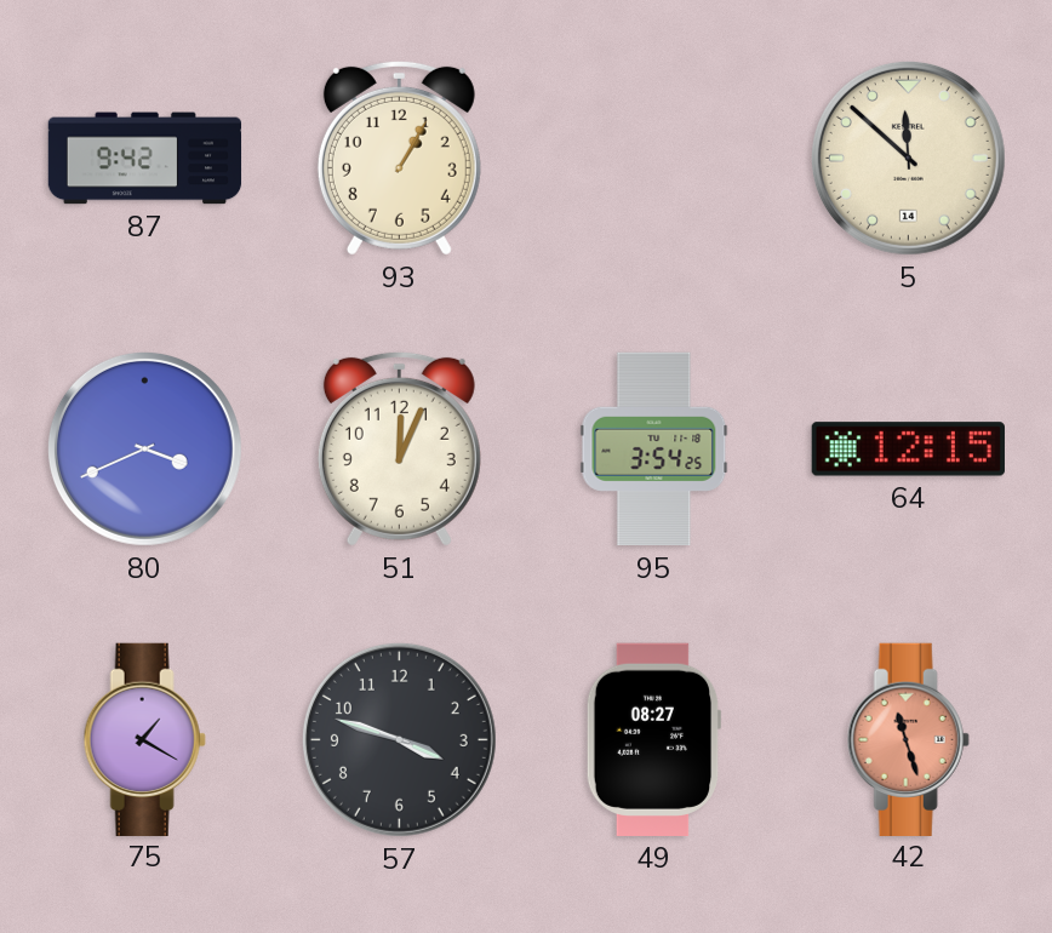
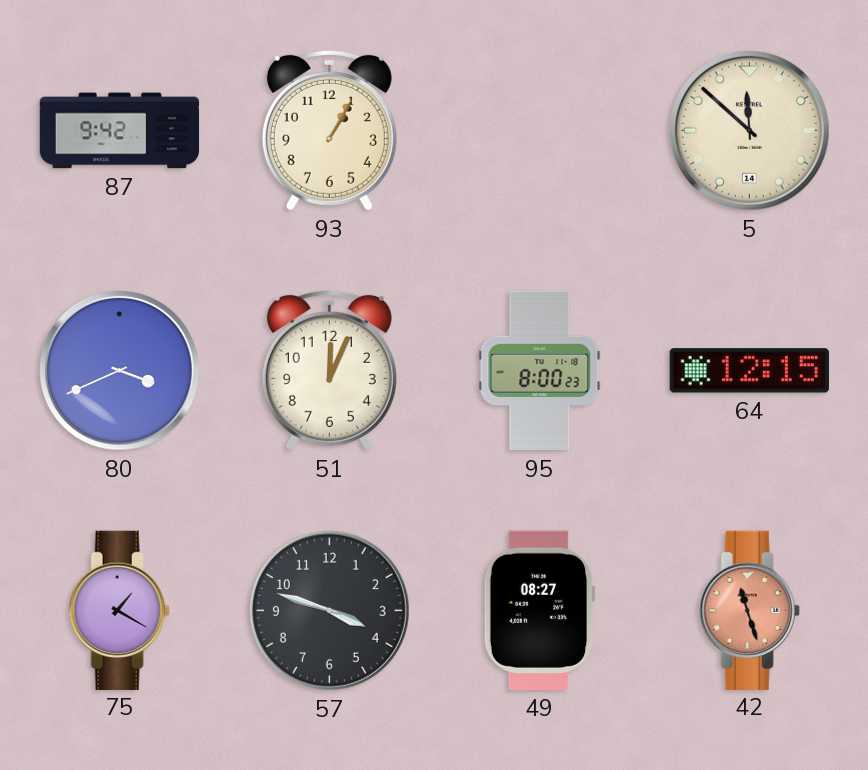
95: 3:54 -> 8:00 (540, 371)
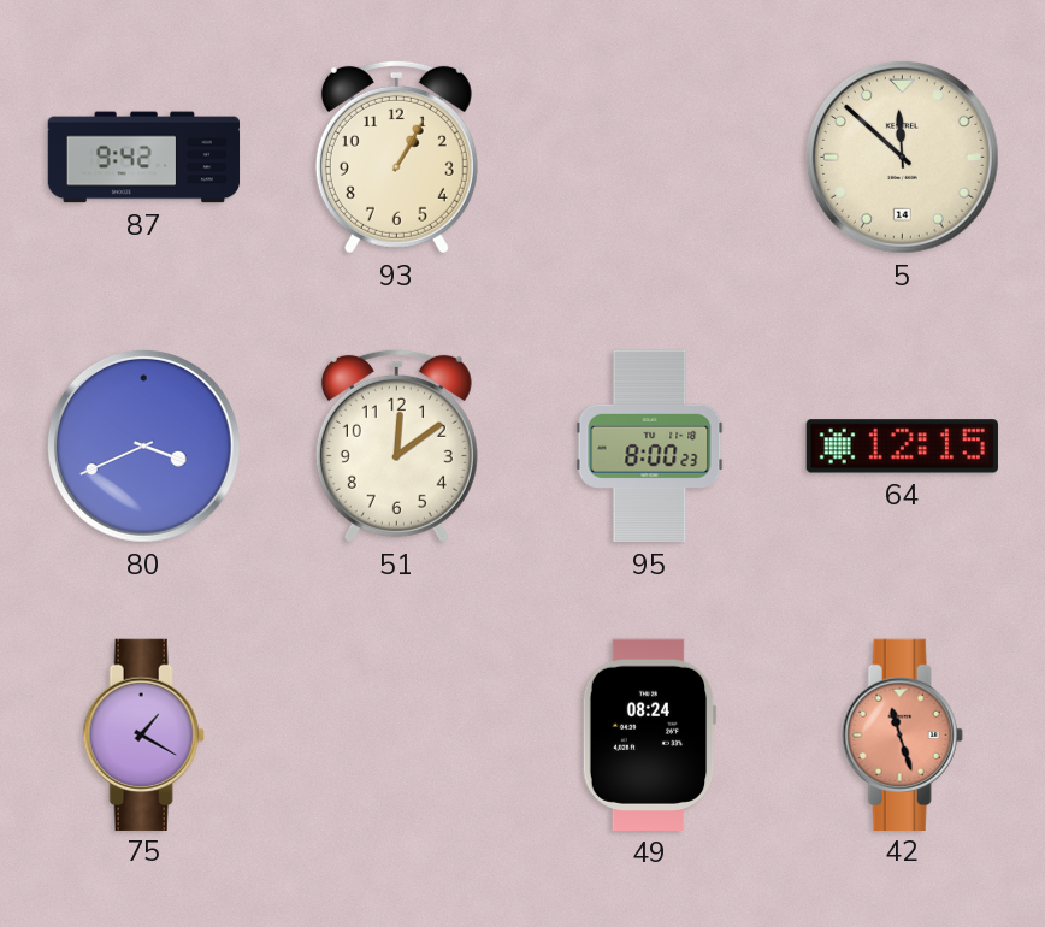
51: 12:04 -> 12:09 (396, 445)
57: 3:48 -> none (329, 610)
49: 08:27 -> 08:24 (649, 734)
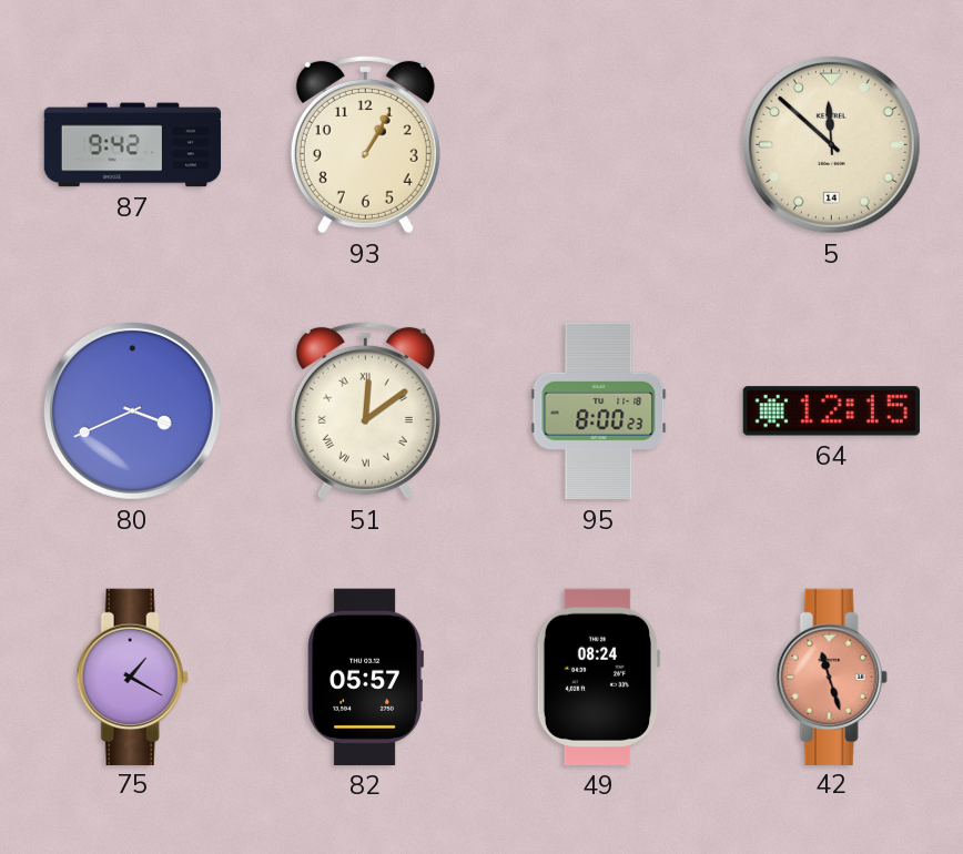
51 numerals: Arabic -> Roman (365, 410)
82: none -> 05:57 (365, 677)
